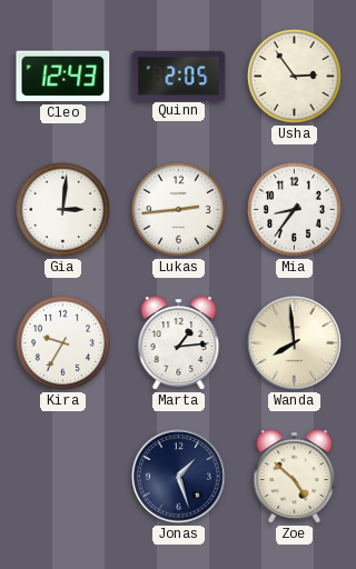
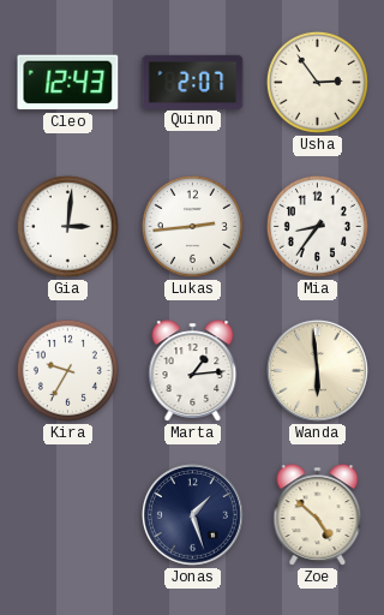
Quinn: 2:05 -> 2:07 (193, 82)
Wanda: 7:59 -> 5:59 (317, 370)
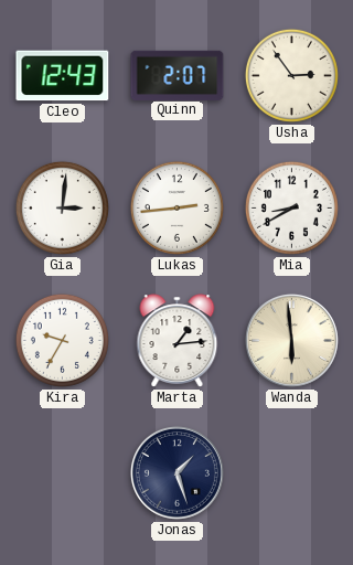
Mia: 8:36 -> 8:40 (291, 207)
Zoe: 4:52 -> none (318, 515)
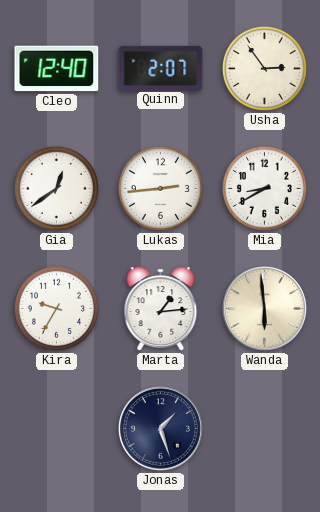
Cleo: 12:43 -> 12:40 (57, 69)
Gia: 3:01 -> 12:39 (56, 188)
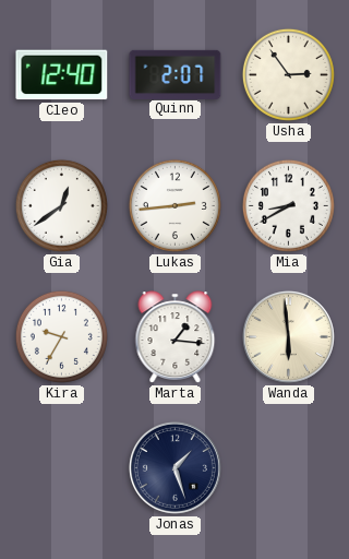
Marta: 1:14 -> 1:16 (176, 337)
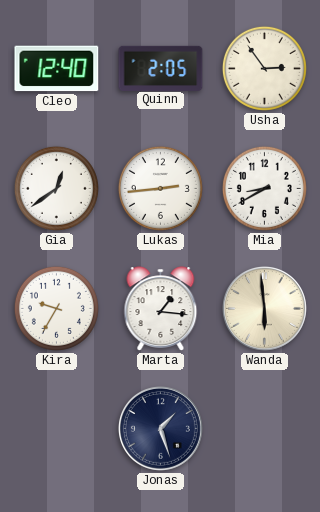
Quinn: 2:07 -> 2:05 (161, 68)
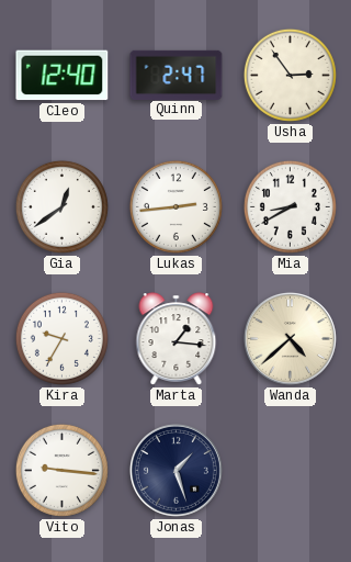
Quinn: 2:05 -> 2:47 (177, 75)
Wanda: 5:59 -> 4:38 (290, 338)
Vito: none -> 9:16 (61, 470)
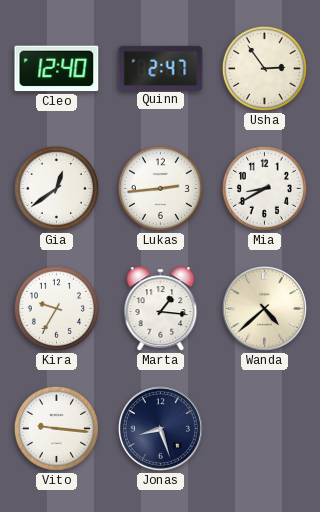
Jonas: 1:27 -> 8:27 (160, 428)
